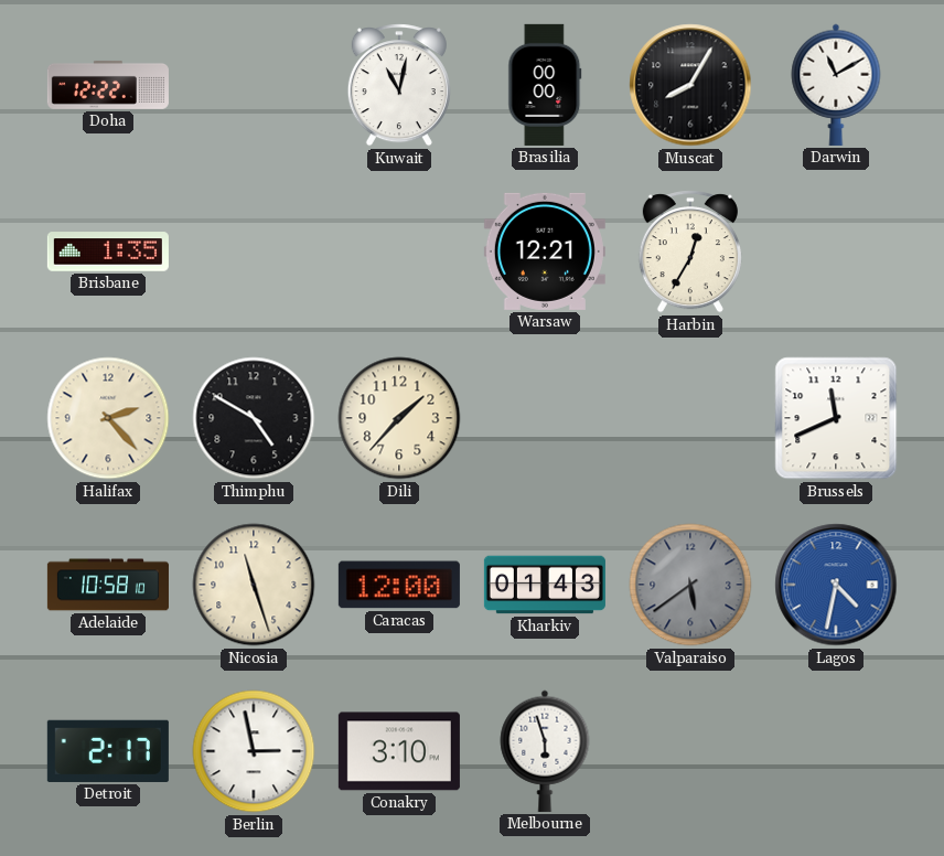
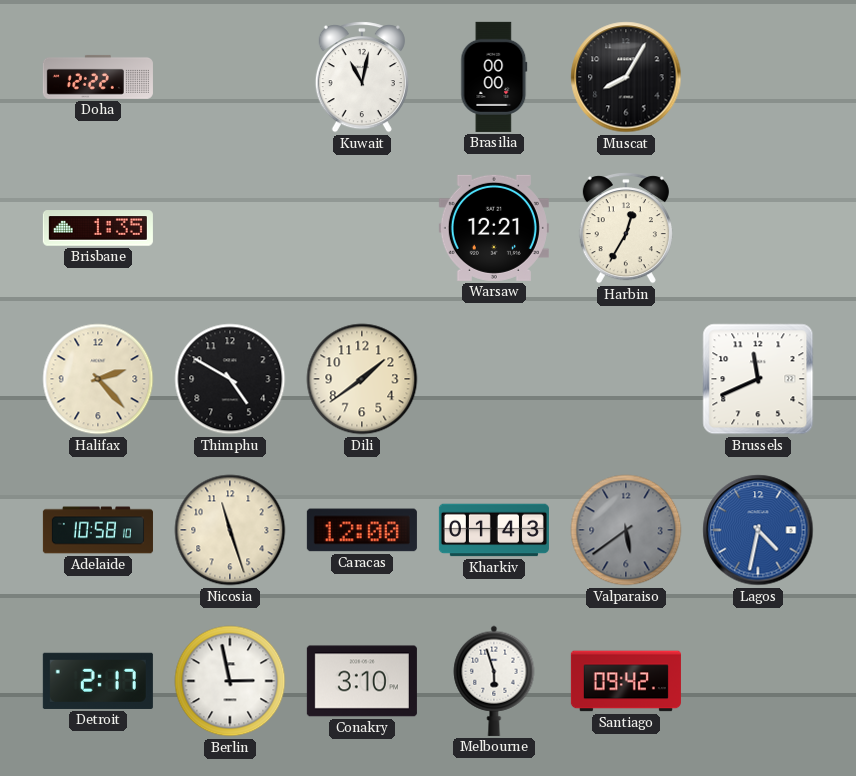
Darwin: 11:10 -> none (836, 85)
Dili: 1:37 -> 1:39 (362, 379)
Santiago: none -> 09:42 (626, 681)
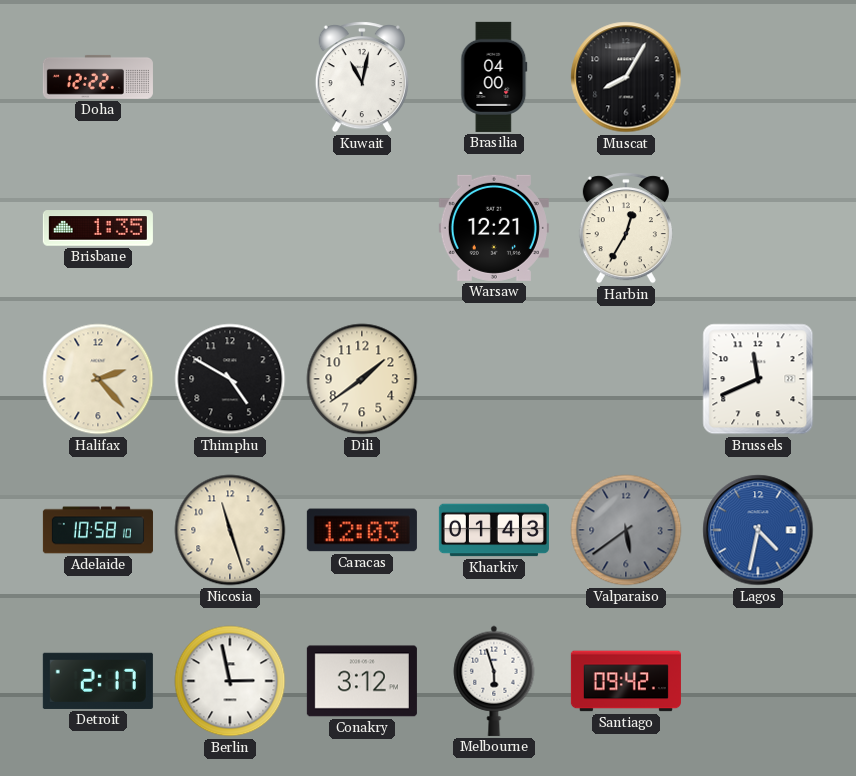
Brasilia: 00:00 -> 04:00 (494, 77)
Caracas: 12:00 -> 12:03 (362, 530)
Conakry: 3:10 -> 3:12 (362, 681)
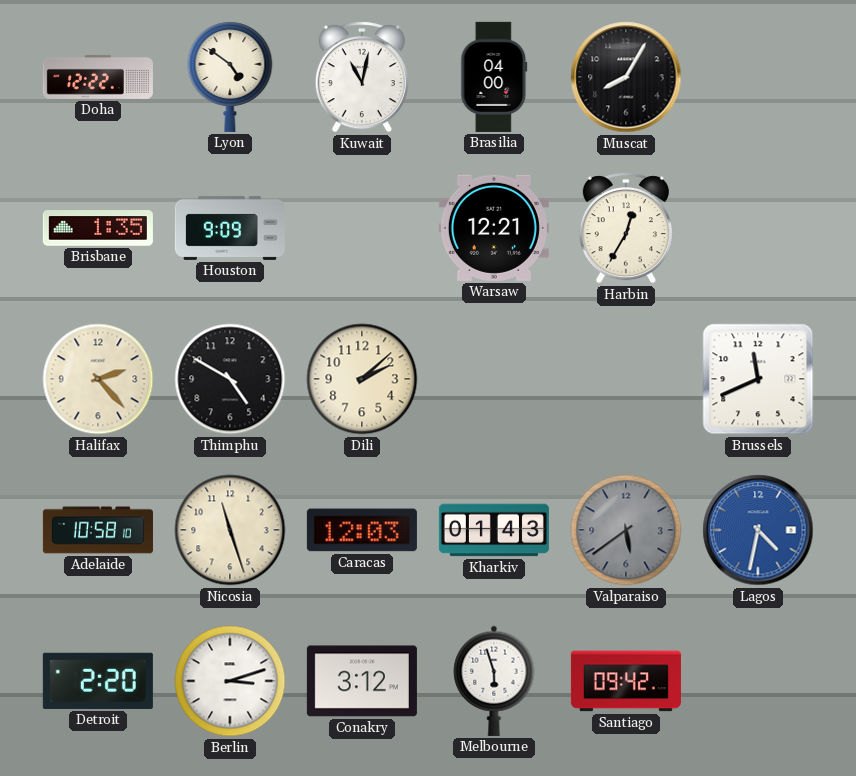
Lyon: none -> 4:51 (230, 77)
Houston: none -> 9:09 (230, 228)
Dili: 1:39 -> 2:08 (362, 379)
Detroit: 2:17 -> 2:20 (98, 681)
Berlin: 2:58 -> 3:12 (230, 681)
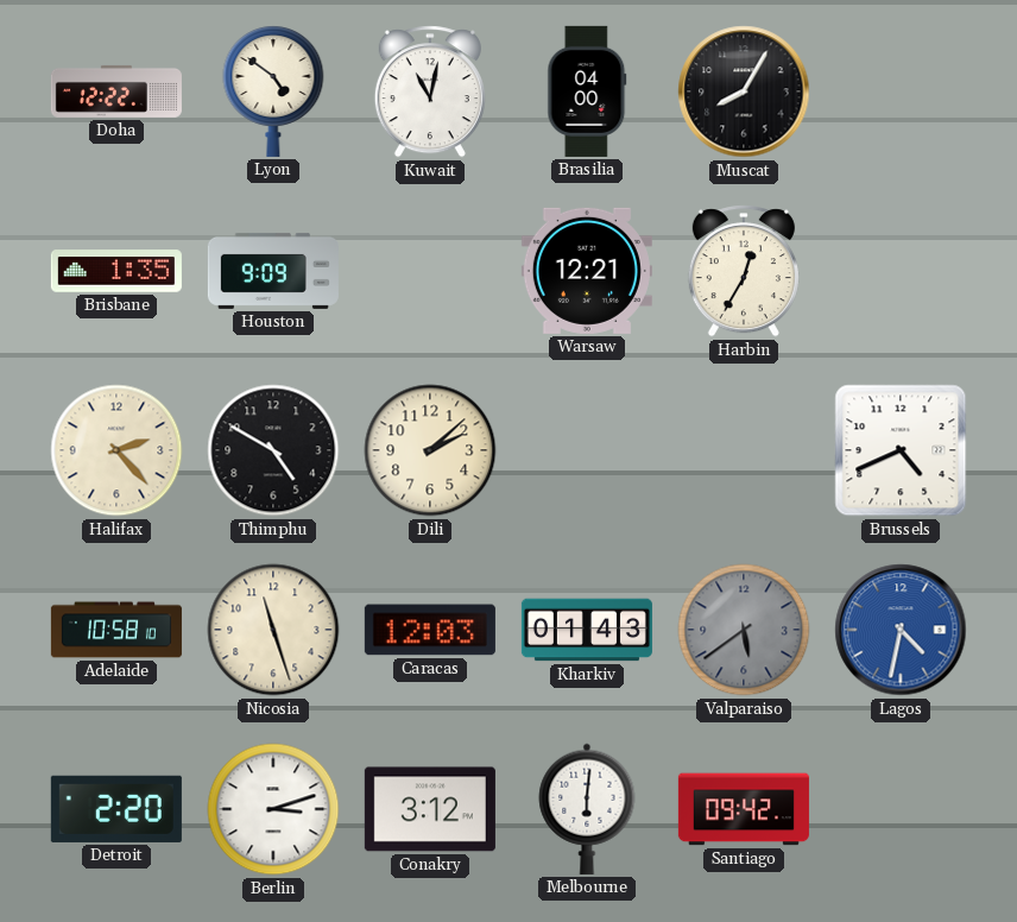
Brussels: 11:41 -> 4:41 (901, 450)
Melbourne: 5:57 -> 6:01 (587, 809)
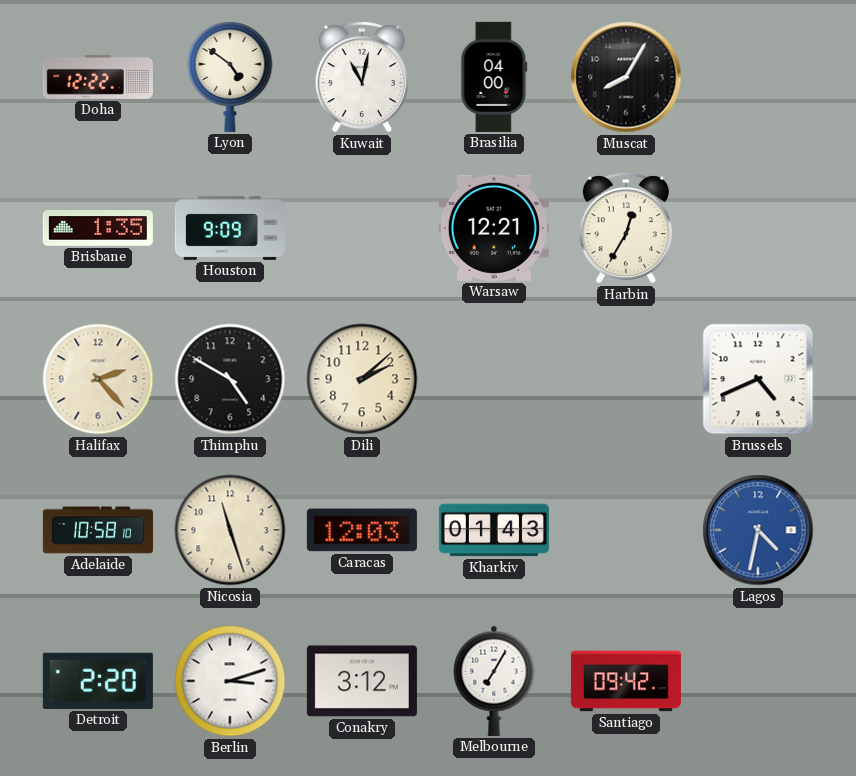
Valparaiso: 5:39 -> none (744, 630)
Melbourne: 6:01 -> 7:05 (494, 681)
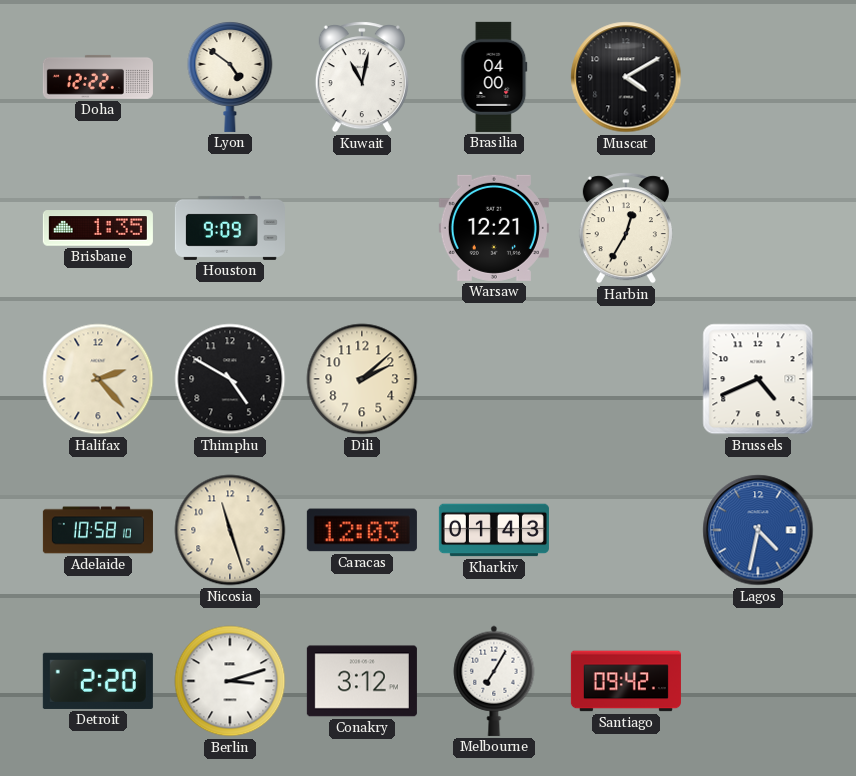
Muscat: 8:05 -> 4:10 (626, 77)
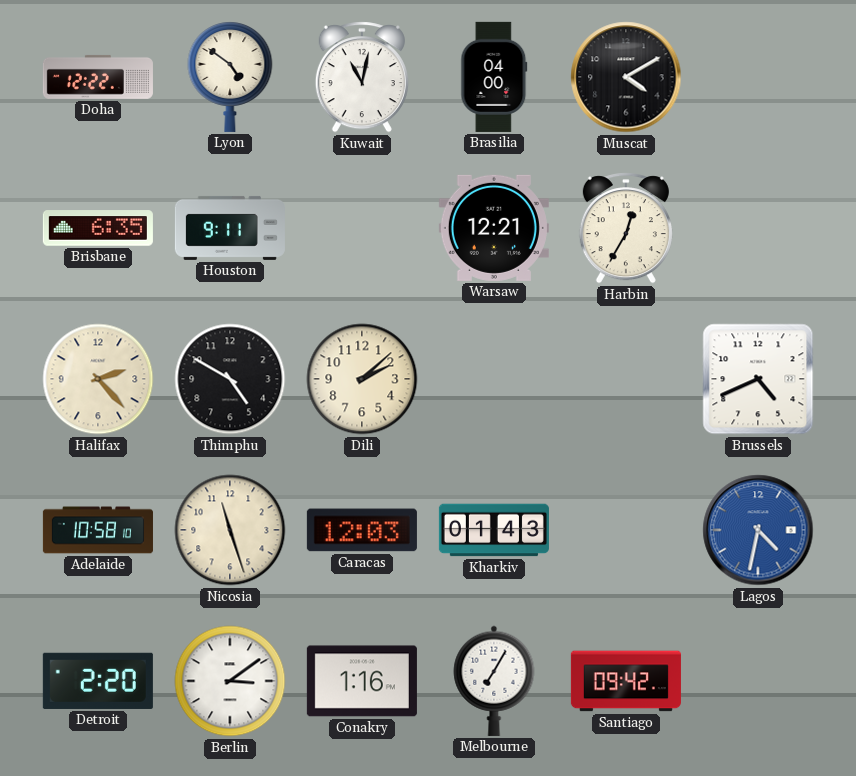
Brisbane: 1:35 -> 6:35 (98, 228)
Houston: 9:09 -> 9:11 (230, 228)
Berlin: 3:12 -> 3:09 (230, 681)
Conakry: 3:12 -> 1:16 (362, 681)
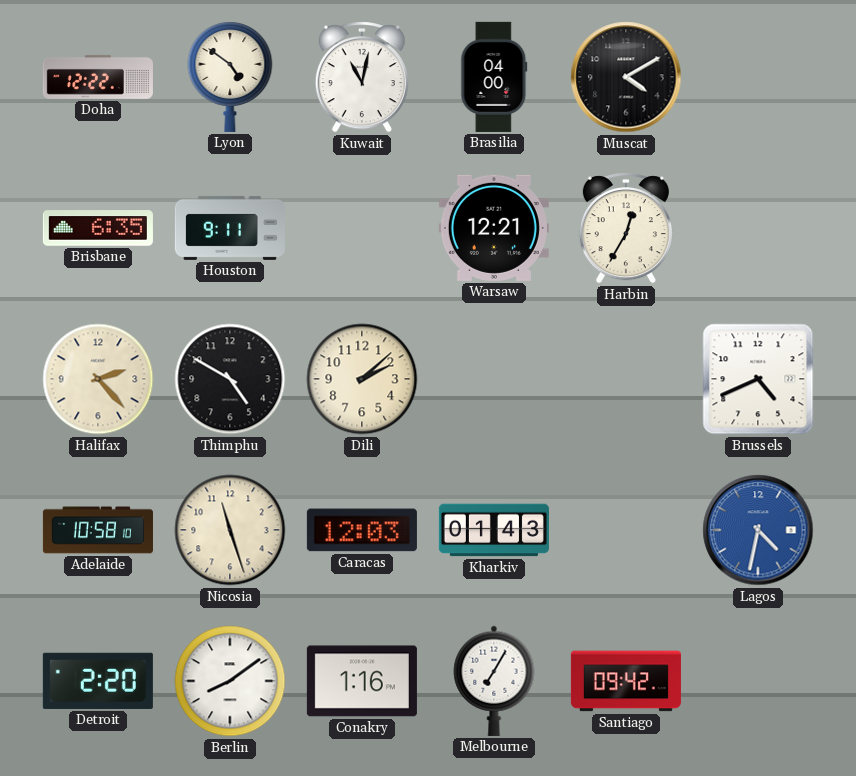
Berlin: 3:09 -> 8:09 (230, 681)
